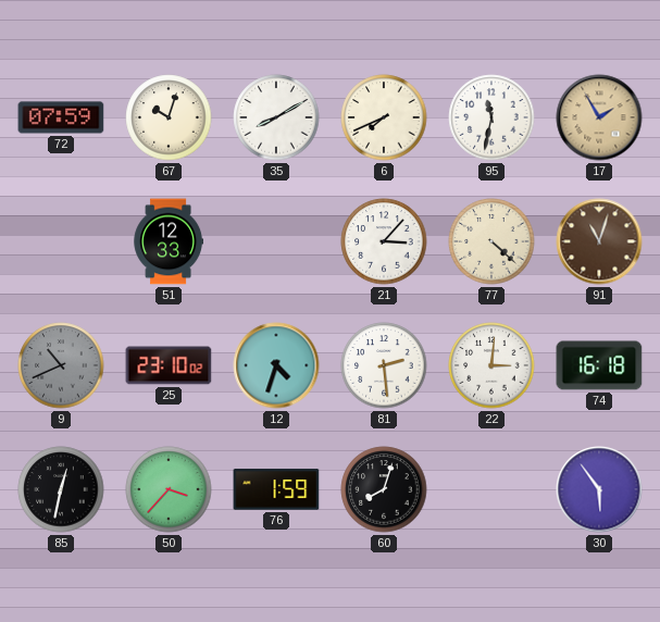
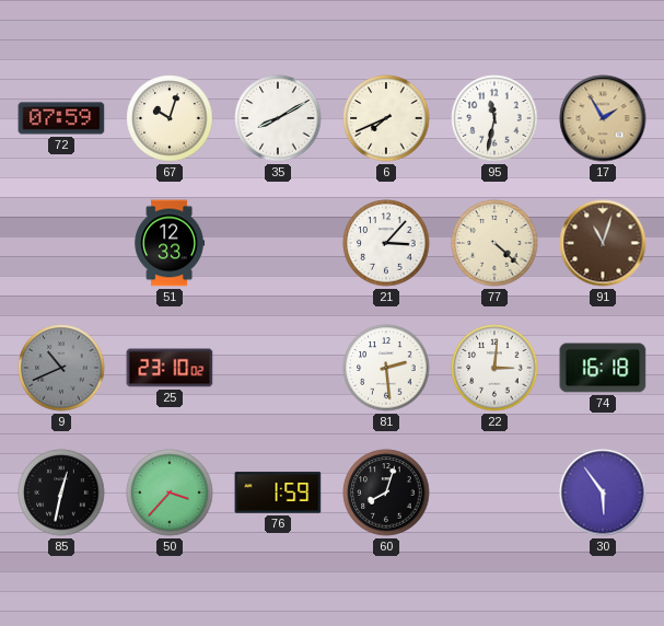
12: 4:33 -> none (276, 365)
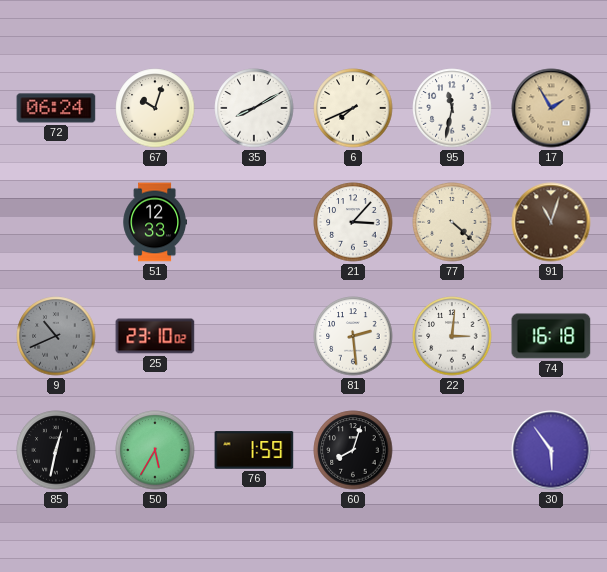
72: 07:59 -> 06:24 (56, 108)
50: 3:37 -> 5:35 (155, 450)
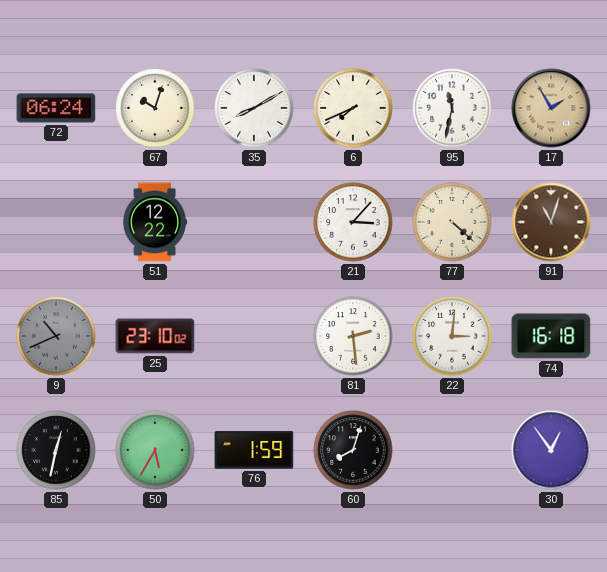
51: 12:33 -> 12:22 (154, 222)
30: 5:54 -> 12:54 (551, 450)
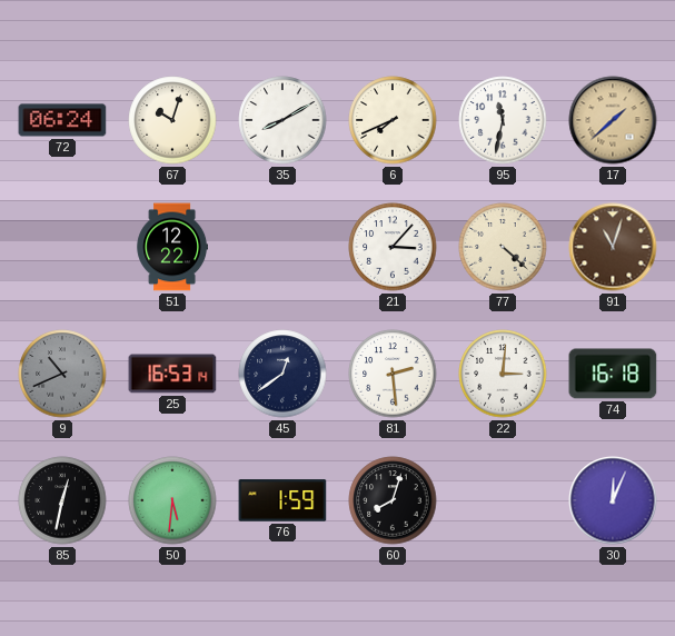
17: 1:55 -> 1:38 (613, 120)
25: 23:10 -> 16:53 (172, 374)
45: none -> 12:39 (282, 374)
50: 5:35 -> 5:31 (172, 500)
30: 12:54 -> 12:04 (613, 500)
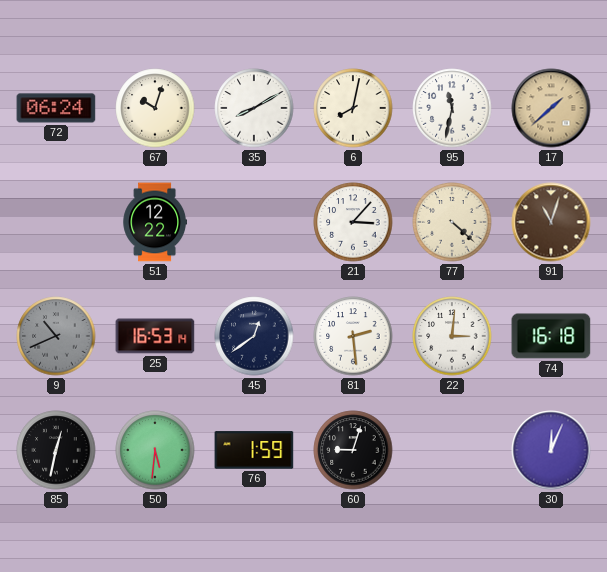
6: 7:41 -> 8:02 (353, 108)
60: 8:03 -> 9:03 (353, 450)
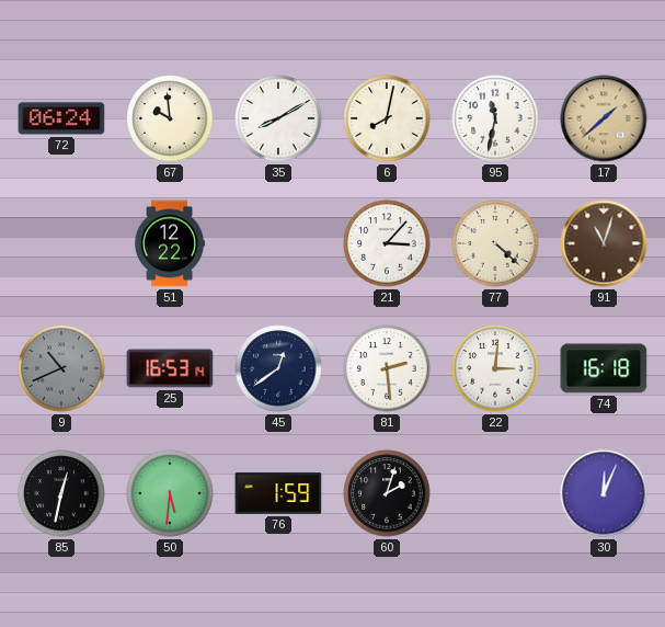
67: 10:03 -> 9:59 (170, 118)
60: 9:03 -> 2:03 (387, 493)
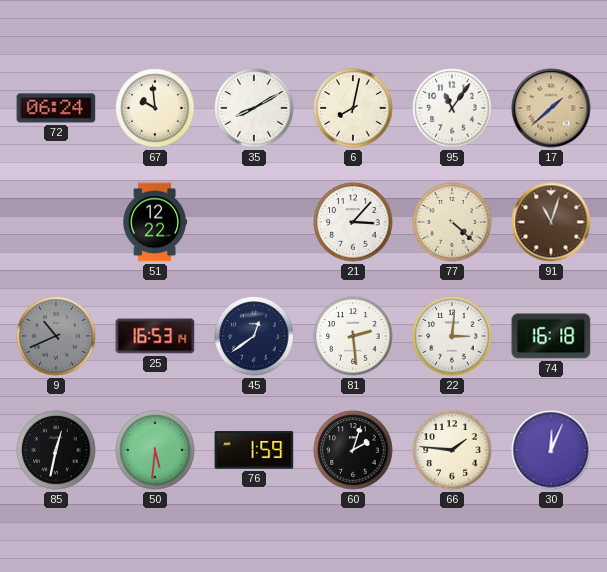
95: 11:32 -> 11:06 (452, 108)
66: none -> 1:46 (452, 450)
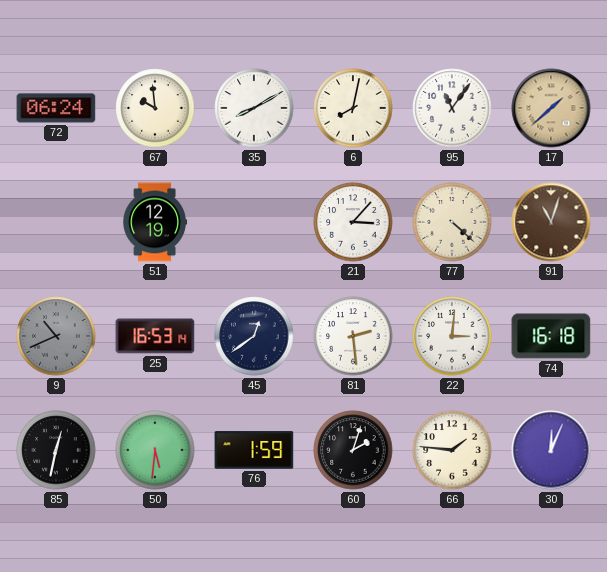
51: 12:22 -> 12:19 (154, 222)
